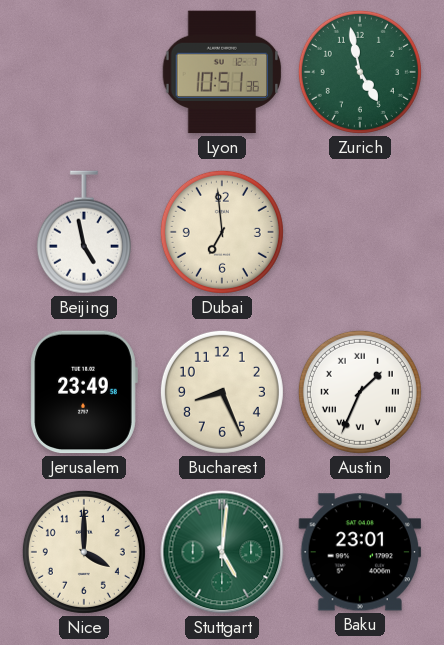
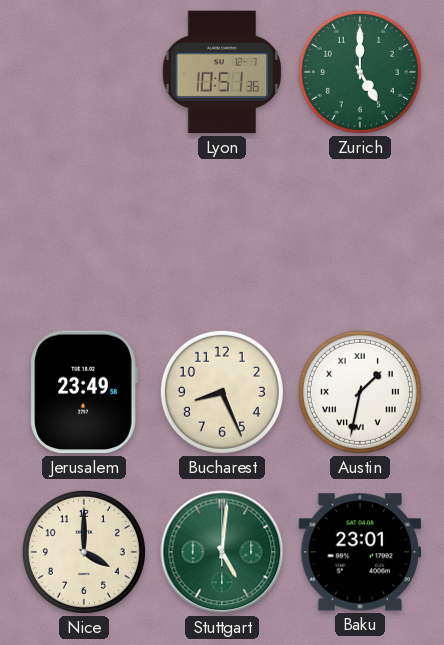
Zurich: 4:58 -> 5:00 (360, 72)
Beijing: 4:58 -> none (84, 232)
Dubai: 6:59 -> none (222, 232)
Austin: 1:34 -> 1:32 (360, 392)
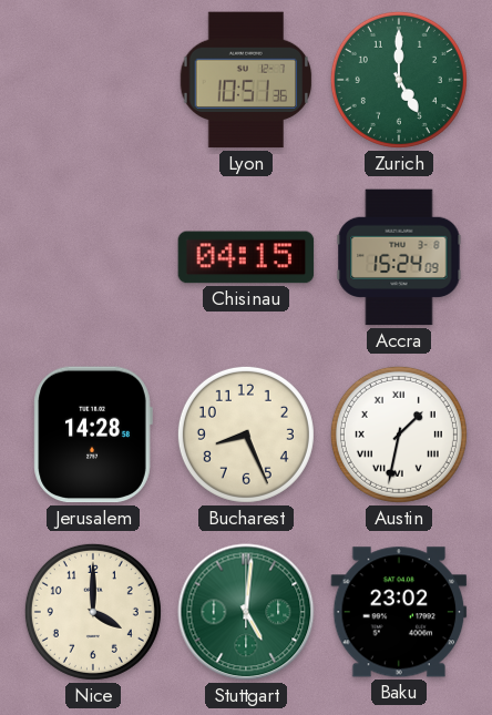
Chisinau: none -> 04:15 (246, 257)
Accra: none -> 15:24 (399, 257)
Jerusalem: 23:49 -> 14:28 (93, 435)
Baku: 23:01 -> 23:02 (399, 612)
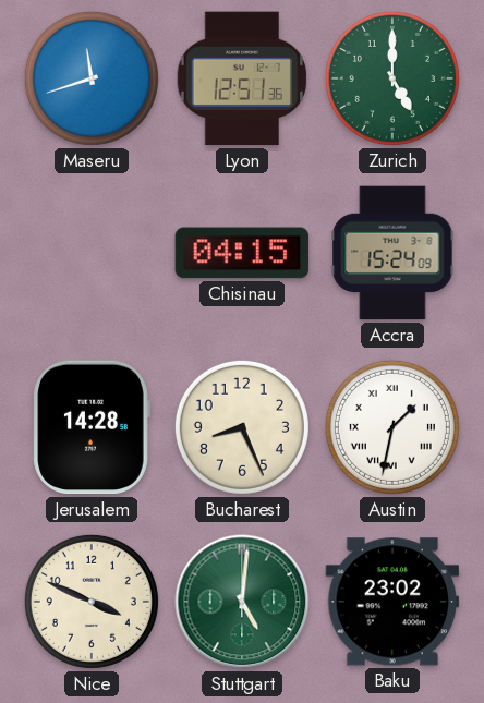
Maseru: none -> 11:42 (92, 78)
Lyon: 10:51 -> 12:51 (242, 78)
Nice: 4:00 -> 3:49 (92, 602)
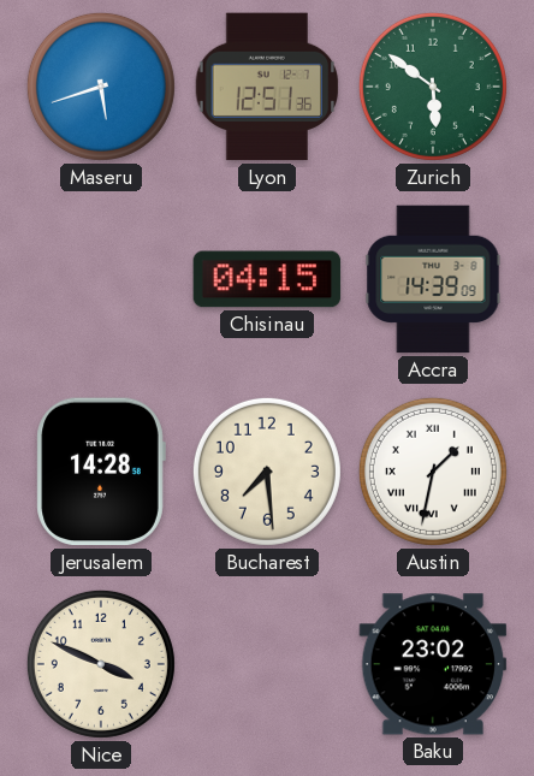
Maseru: 11:42 -> 5:42 (101, 87)
Zurich: 5:00 -> 5:51 (433, 87)
Accra: 15:24 -> 14:39 (433, 279)
Bucharest: 8:26 -> 7:29 (267, 472)
Stuttgart: 5:01 -> none (242, 602)
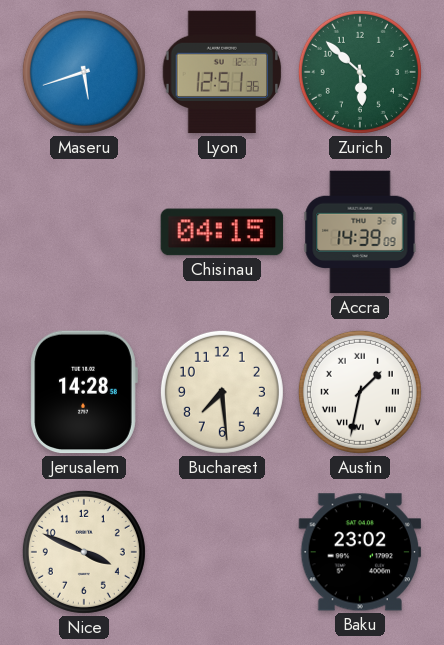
Zurich: 5:51 -> 5:52 (360, 72)
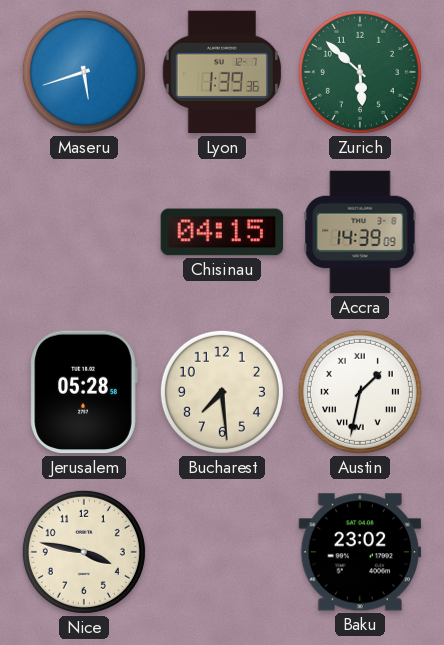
Lyon: 12:51 -> 1:39 (222, 72)
Jerusalem: 14:28 -> 05:28 (84, 392)
Nice: 3:49 -> 3:47 (84, 552)
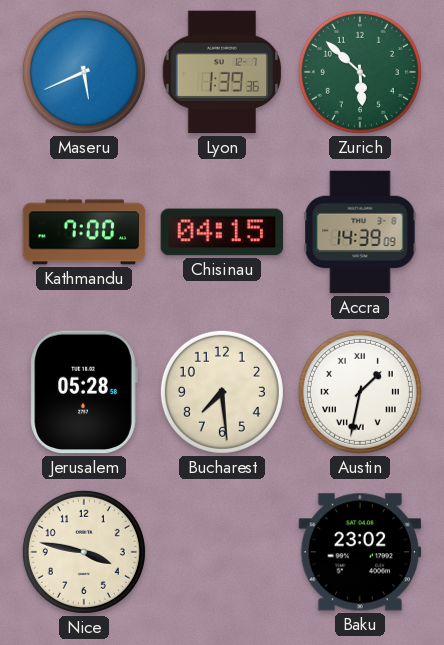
Maseru: 5:42 -> 5:41 (84, 72)
Kathmandu: none -> 7:00 (84, 232)
